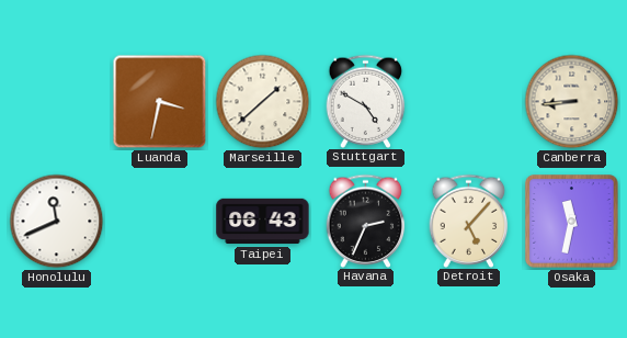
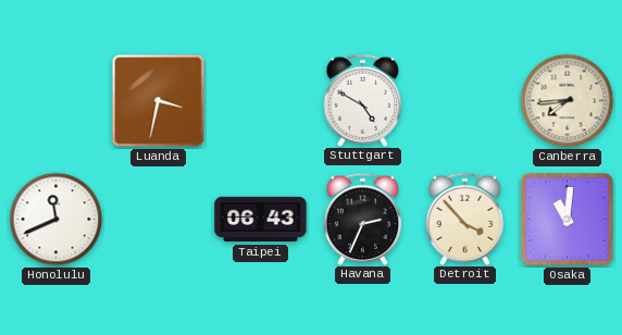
Marseille: 1:38 -> none (263, 102)
Canberra: 8:44 -> 7:44 (568, 101)
Detroit: 5:07 -> 3:53 (465, 219)
Osaka: 11:32 -> 11:01 (568, 220)
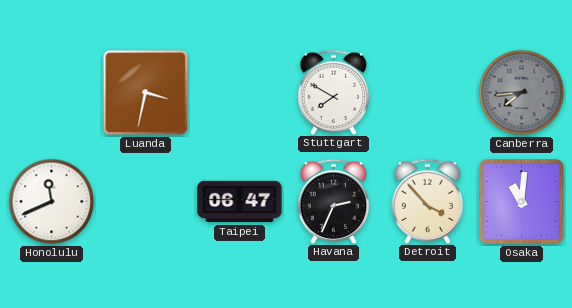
Stuttgart: 4:50 -> 7:50 (334, 92)
Canberra dial: cream -> grey (522, 93)
Taipei: 06:43 -> 06:47 (240, 202)
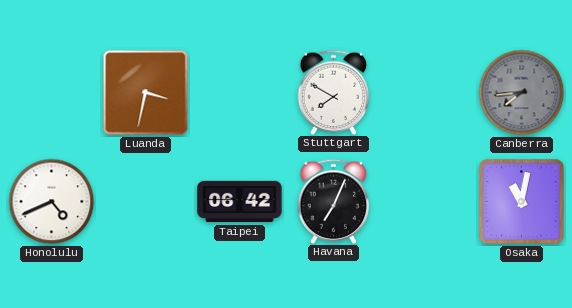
Honolulu: 11:41 -> 4:41 (52, 202)
Taipei: 06:47 -> 06:42 (240, 202)
Havana: 2:34 -> 7:04 (334, 201)
Detroit: 3:53 -> none (428, 201)
Osaka: 11:01 -> 11:02 (522, 202)
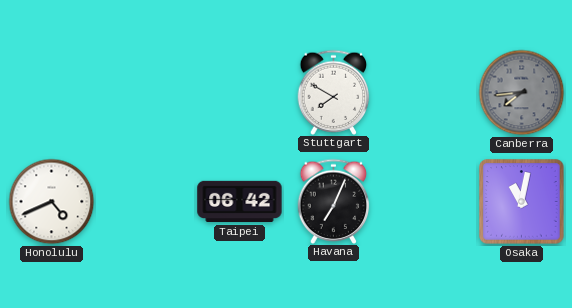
Luanda: 3:32 -> none (146, 93)
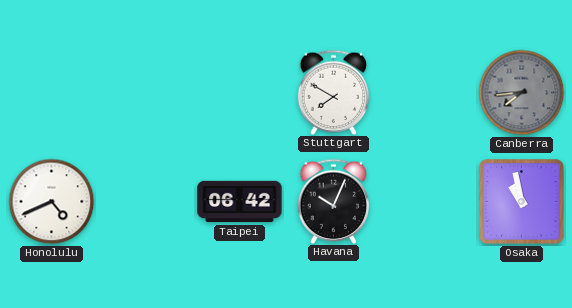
Havana: 7:04 -> 10:04 (334, 201)
Osaka: 11:02 -> 10:58 (522, 202)
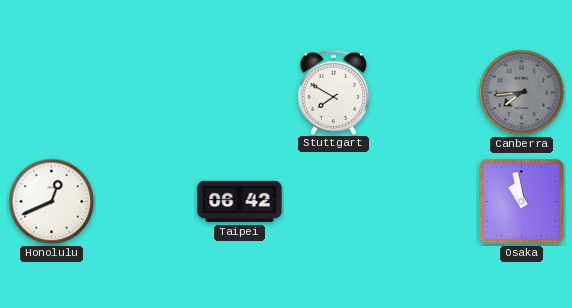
Honolulu: 4:41 -> 12:41 (52, 202)
Havana: 10:04 -> none (334, 201)
